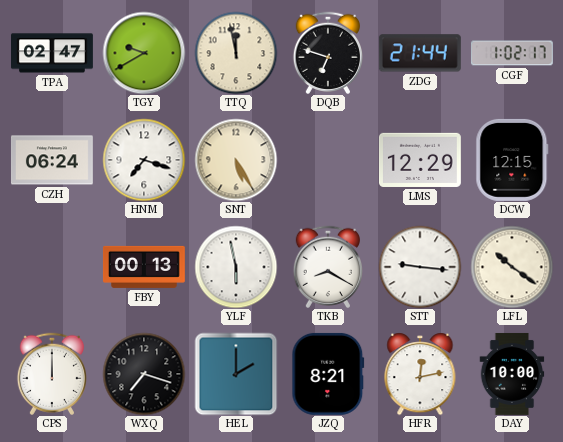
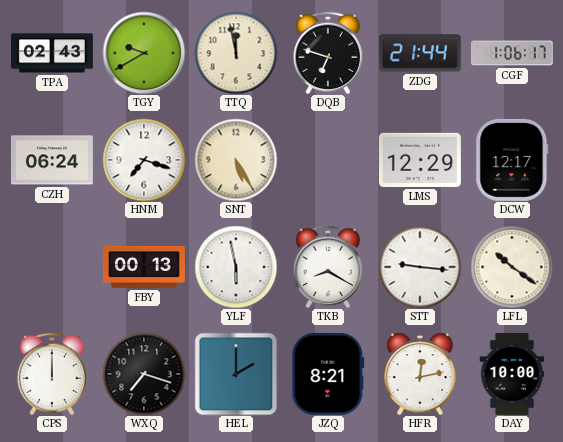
TPA: 02:47 -> 02:43 (52, 53)
CGF: 1:02 -> 1:06 (512, 53)
DCW: 12:15 -> 12:17 (512, 160)
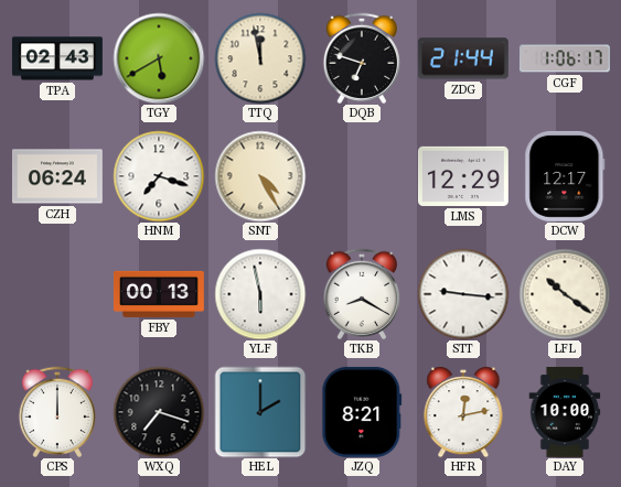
TGY: 9:40 -> 5:40 (159, 58)
SNT: 5:25 -> 4:25 (260, 176)
